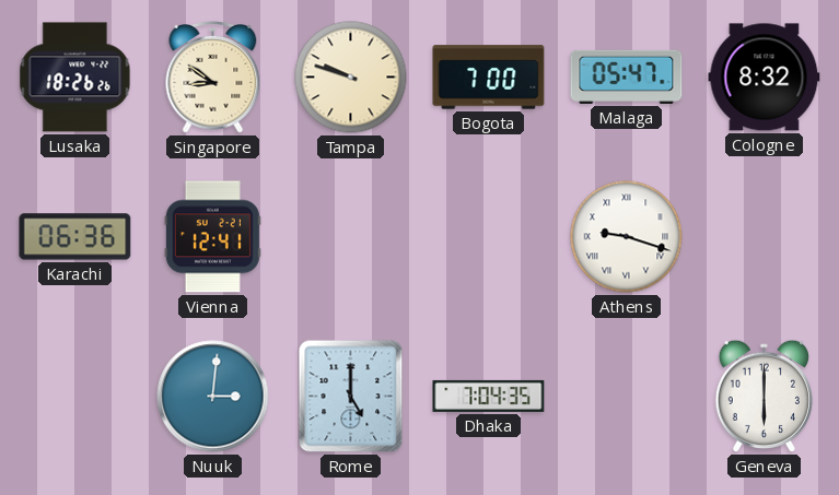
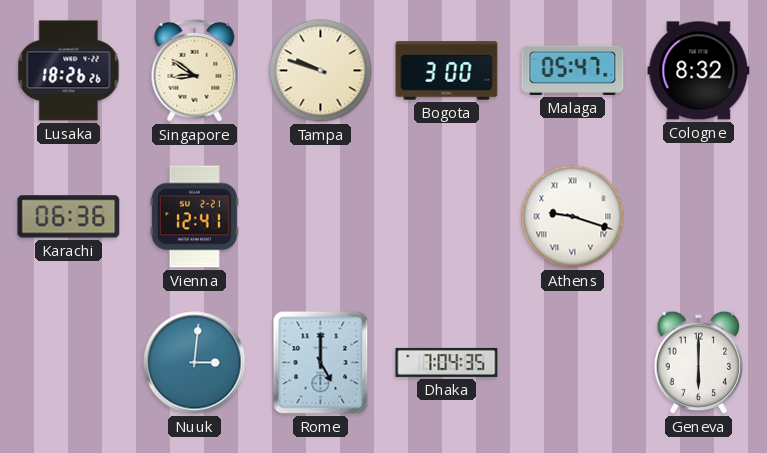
Bogota: 7:00 -> 3:00 (447, 71)
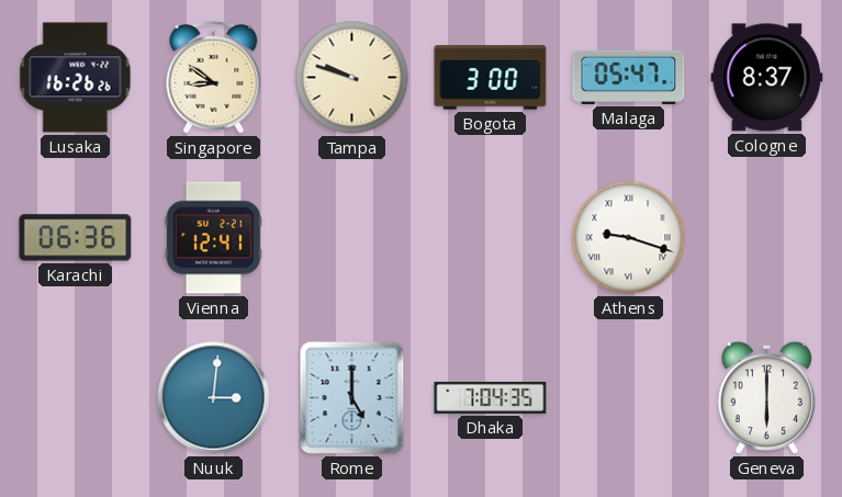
Lusaka: 18:26 -> 16:26 (76, 78)
Cologne: 8:32 -> 8:37 (767, 78)
